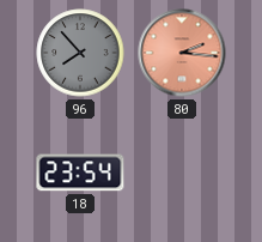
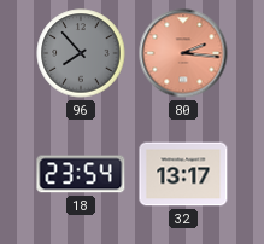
32: none -> 13:17 (183, 174)
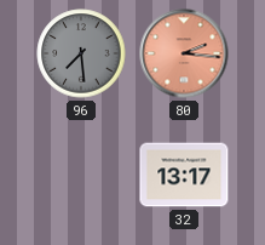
96: 7:53 -> 7:29 (81, 53)
18: 23:54 -> none (81, 174)
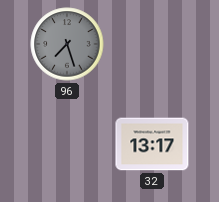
96: 7:29 -> 7:27 (67, 44)
80: 2:16 -> none (184, 53)
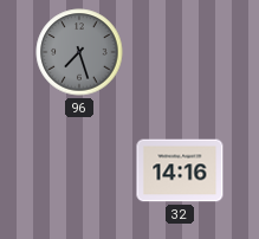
32: 13:17 -> 14:16 (180, 170)
